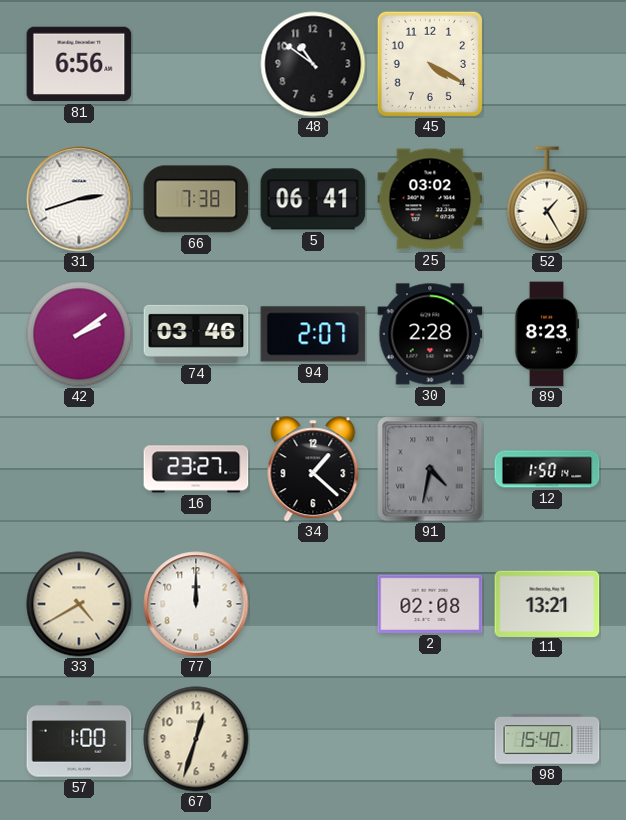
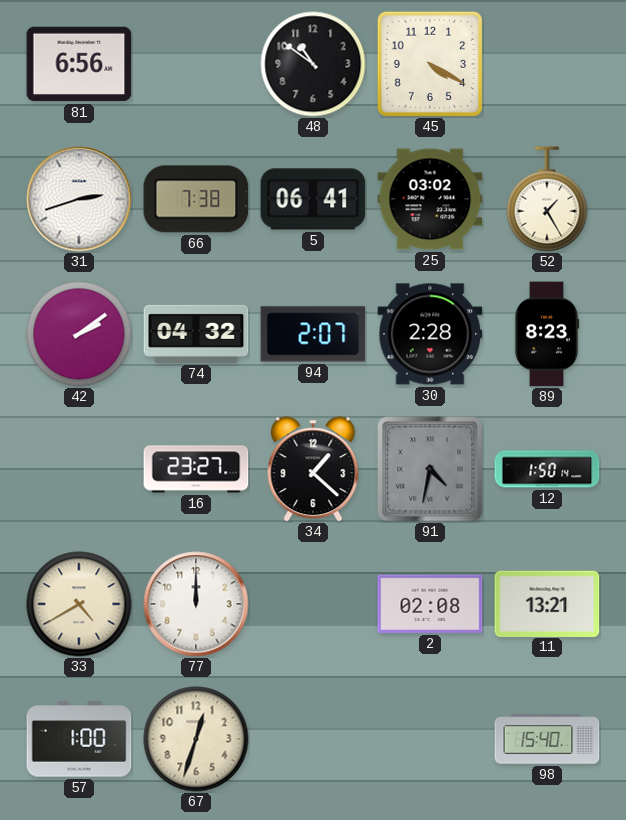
74: 03:46 -> 04:32 (196, 334)
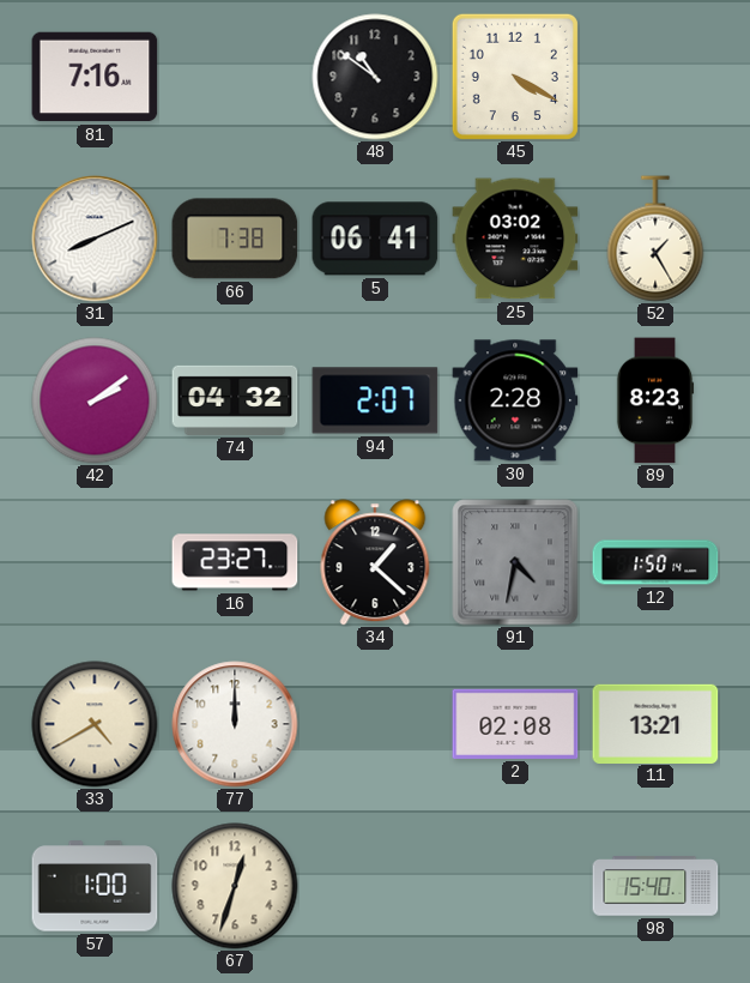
81: 6:56 -> 7:16 (95, 77)
31: 2:42 -> 8:11 (95, 239)
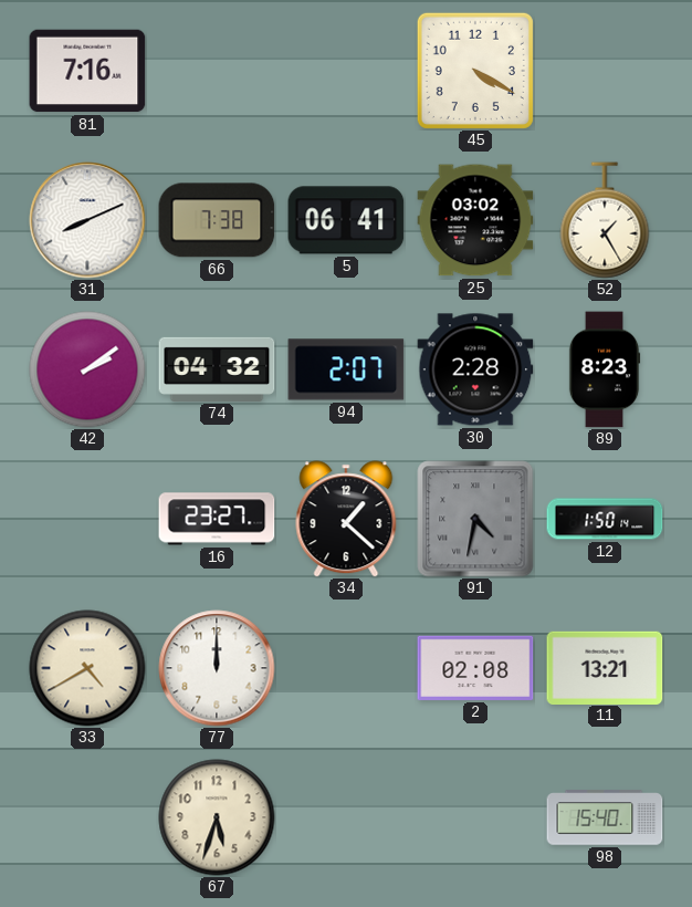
48: 10:51 -> none (375, 77)
57: 1:00 -> none (95, 886)
67: 12:33 -> 5:33 (217, 817)
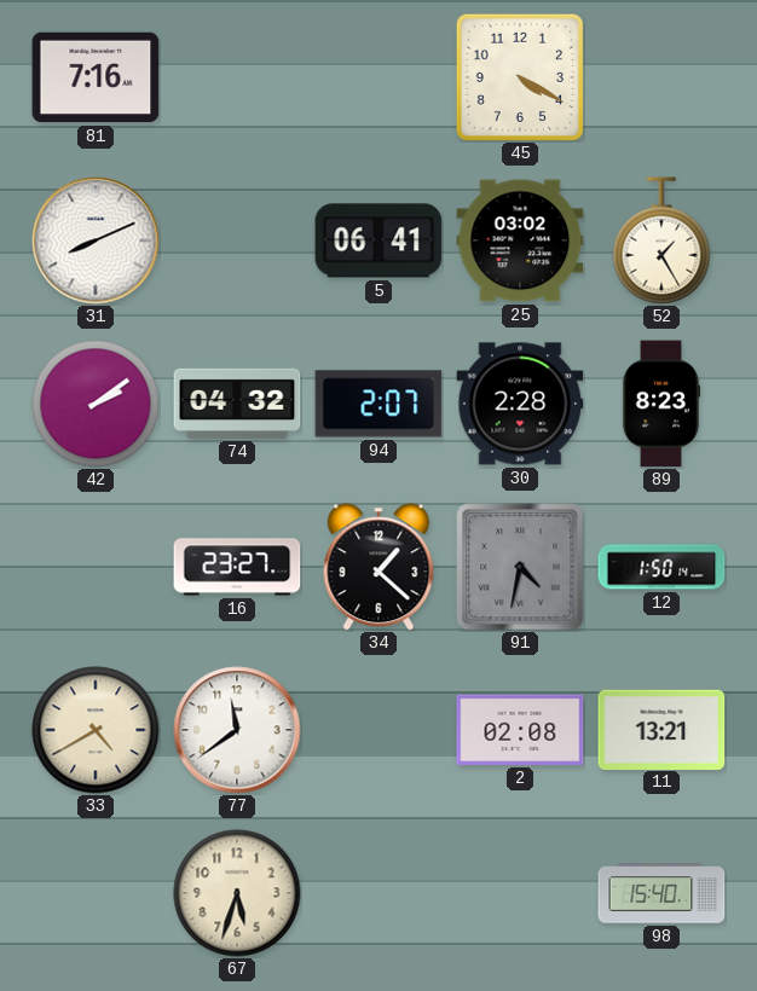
66: 7:38 -> none (217, 220)
77: 12:00 -> 11:39 (237, 730)
